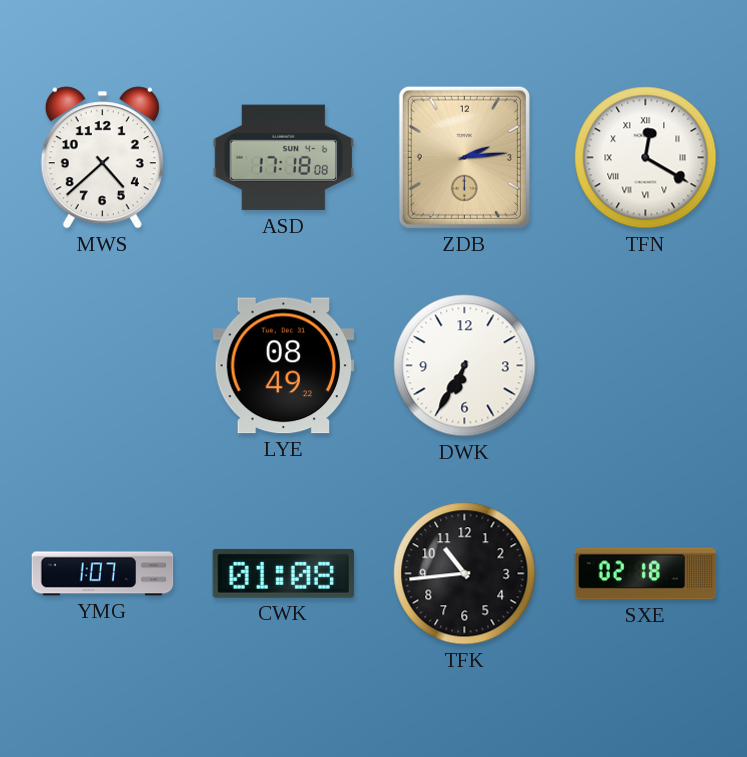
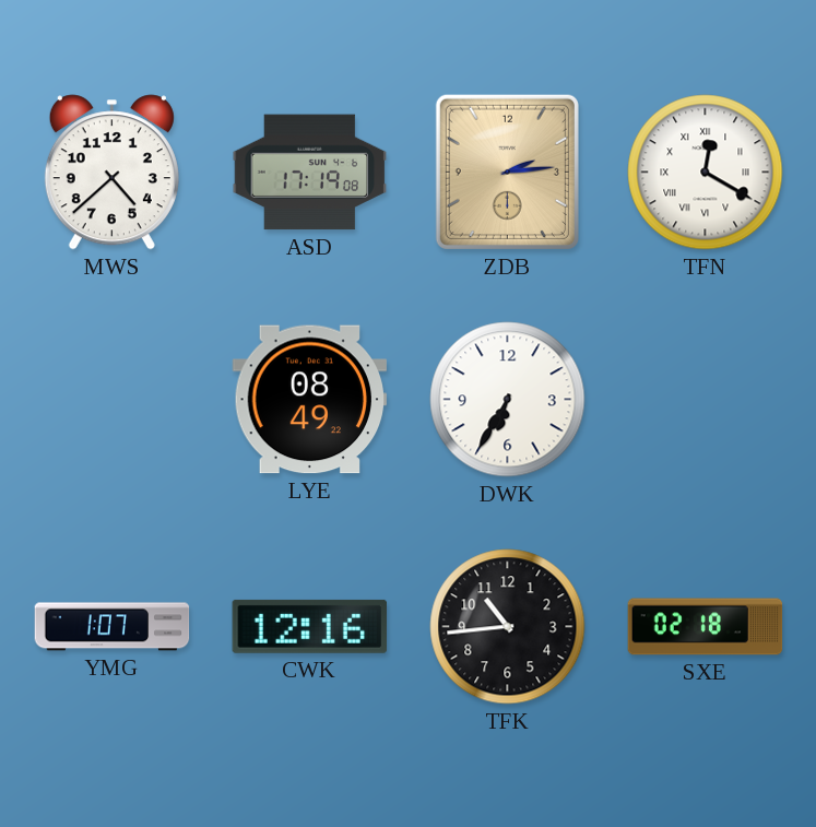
ASD: 17:18 -> 17:19 (310, 173)
CWK: 01:08 -> 12:16 (310, 626)
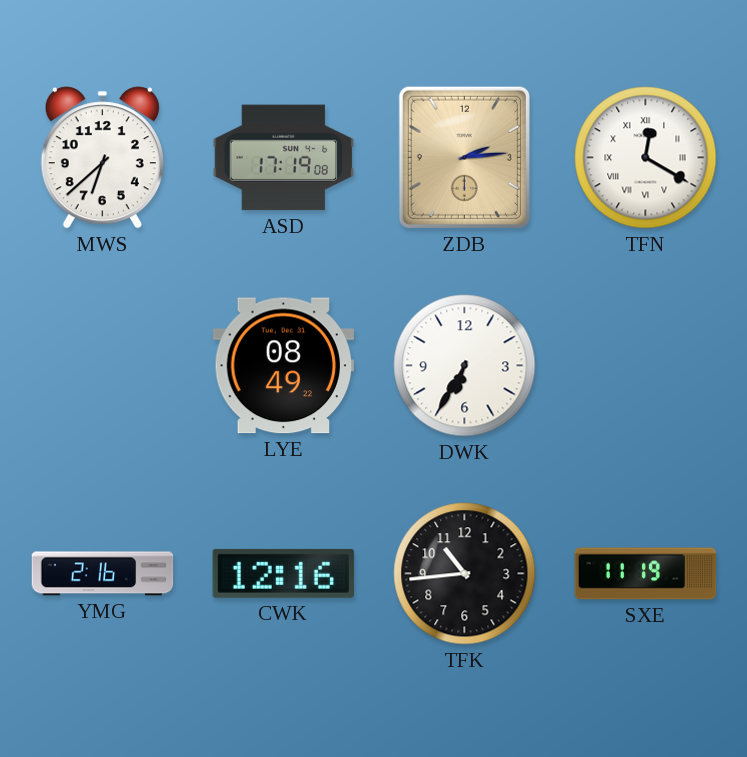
MWS: 4:38 -> 6:38 (102, 158)
YMG: 1:07 -> 2:16 (103, 574)
SXE: 02:18 -> 11:19 (646, 574)
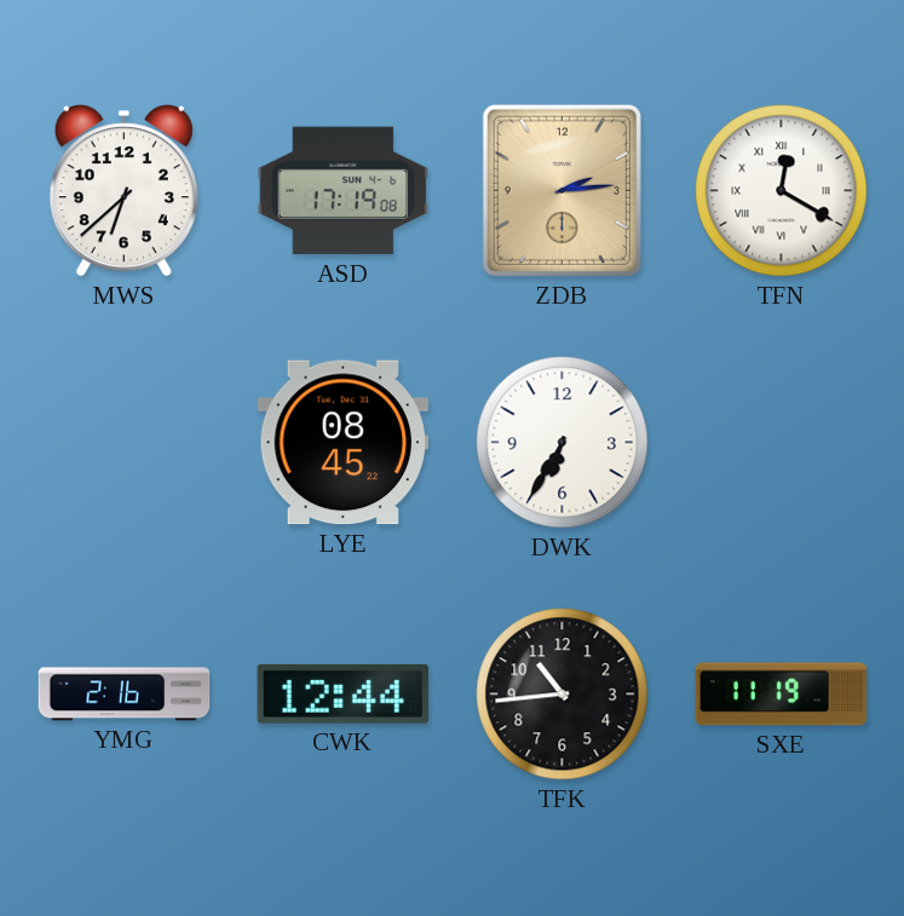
LYE: 08:49 -> 08:45 (344, 443)
CWK: 12:16 -> 12:44 (344, 693)
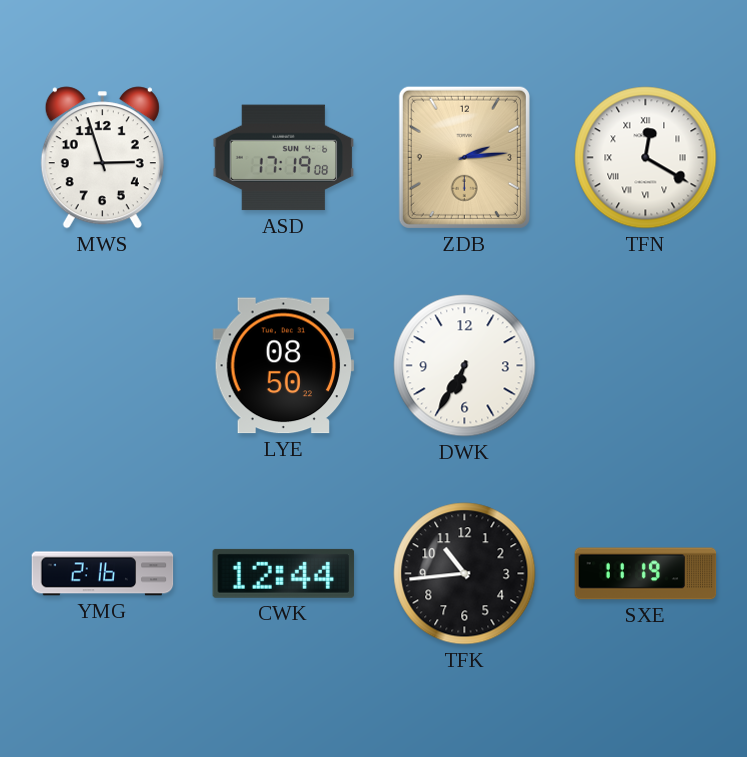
MWS: 6:38 -> 2:57 (102, 158)
LYE: 08:45 -> 08:50 (284, 366)
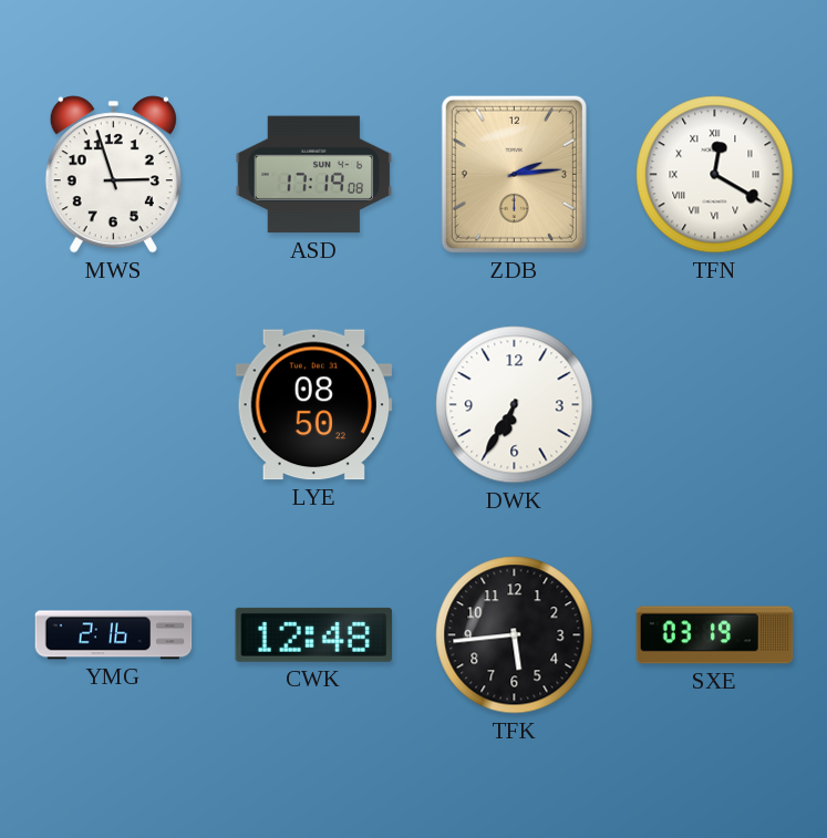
CWK: 12:44 -> 12:48 (314, 634)
TFK: 10:44 -> 5:44 (515, 635)
SXE: 11:19 -> 03:19 (715, 635)
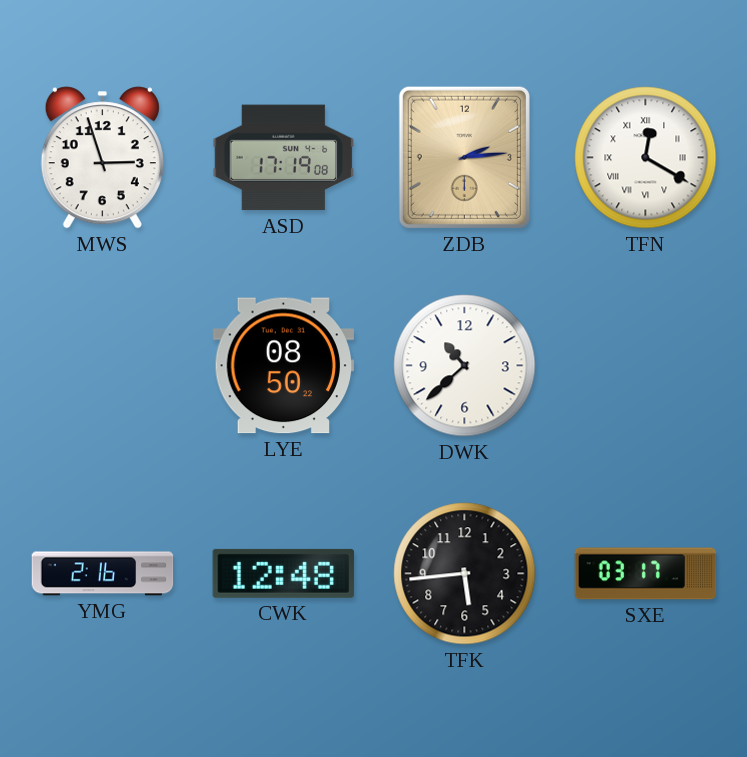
DWK: 6:35 -> 10:38 (465, 366)
SXE: 03:19 -> 03:17 (646, 574)
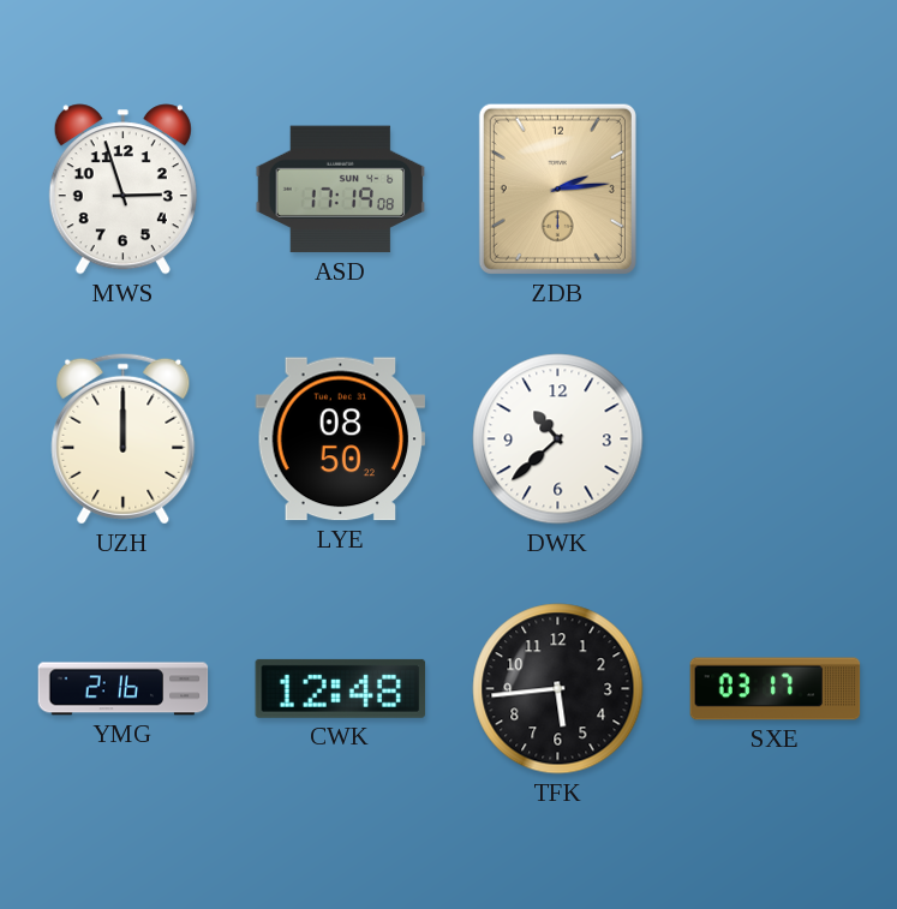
TFN: 12:20 -> none (646, 158)
UZH: none -> 12:00 (124, 438)
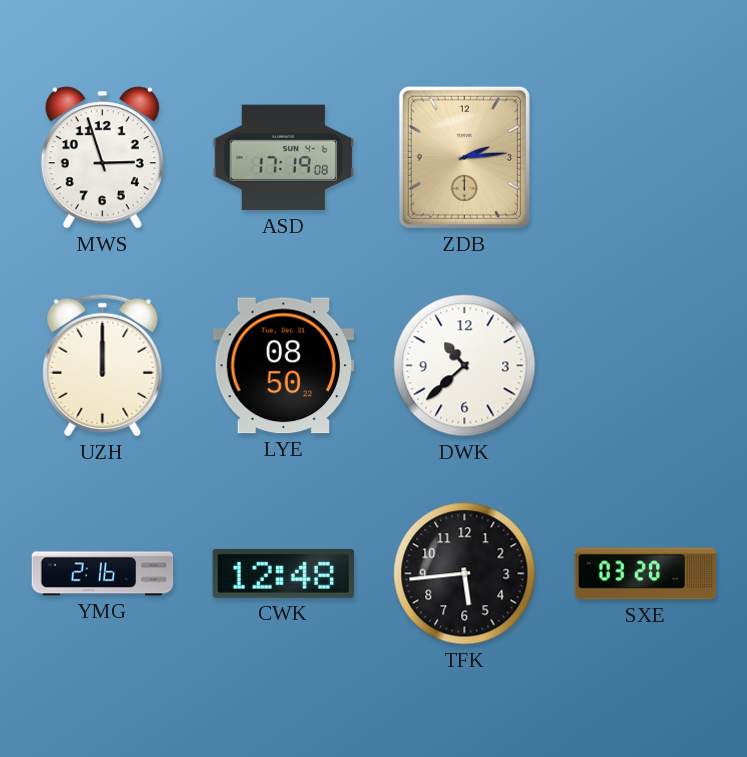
SXE: 03:17 -> 03:20 (646, 574)
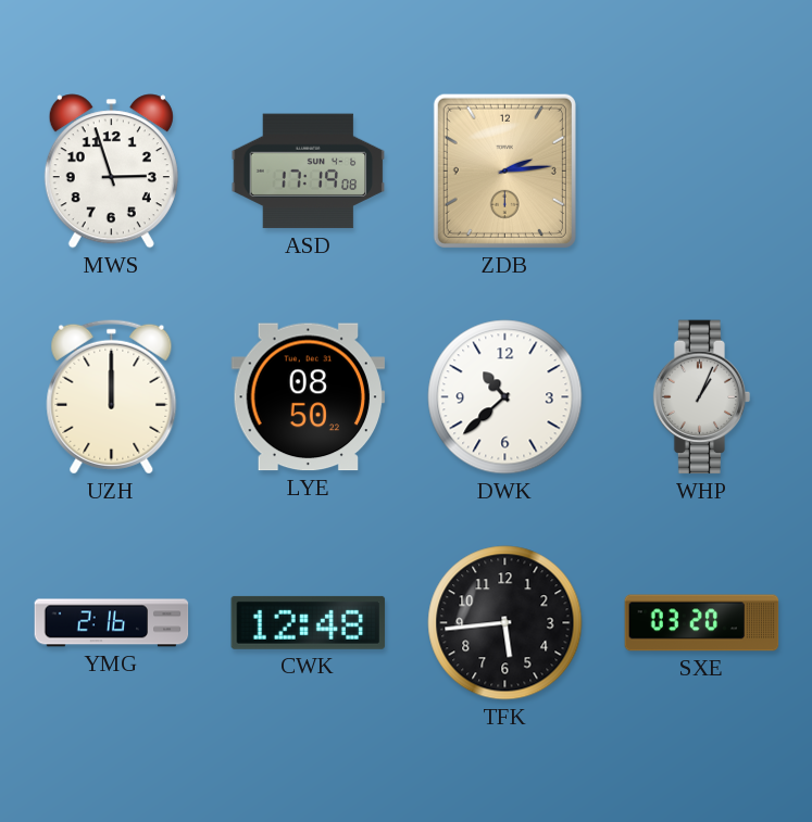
WHP: none -> 1:04 (702, 397)
